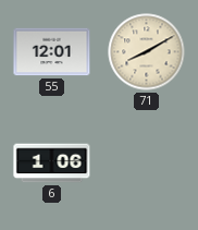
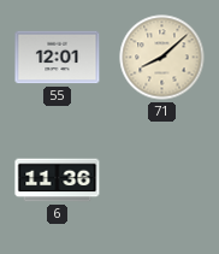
71: 8:10 -> 8:08 (162, 58)
6: 1:06 -> 11:36 (58, 181)
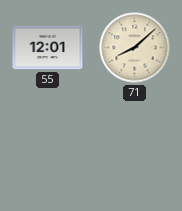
6: 11:36 -> none (58, 181)
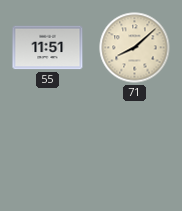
55: 12:01 -> 11:51 (48, 48)
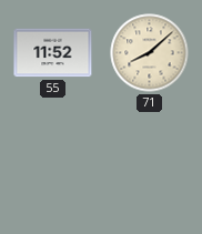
55: 11:51 -> 11:52 (53, 53)
